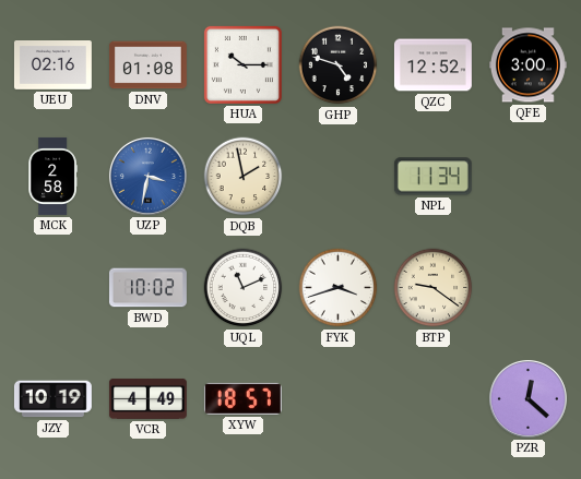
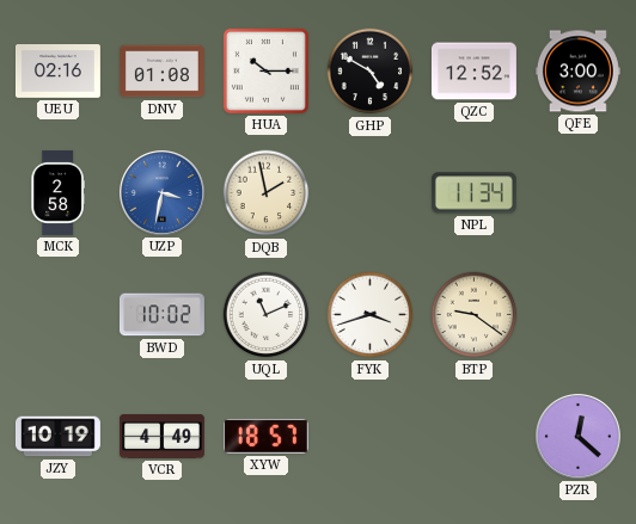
GHP: 4:48 -> 4:50 (371, 72)
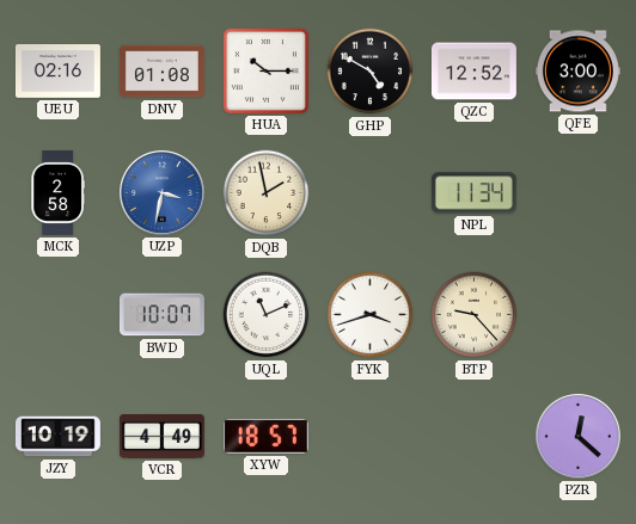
BWD: 10:02 -> 10:07 (161, 315)
BTP: 9:21 -> 9:23 (475, 315)
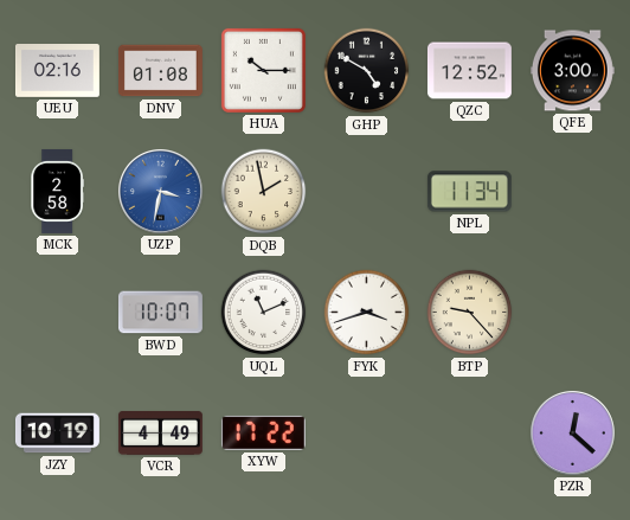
XYW: 18:57 -> 17:22 (263, 432)
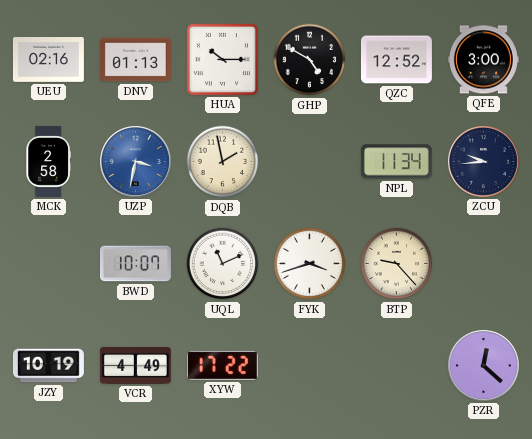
DNV: 01:08 -> 01:13 (135, 60)
ZCU: none -> 9:44 (483, 161)
